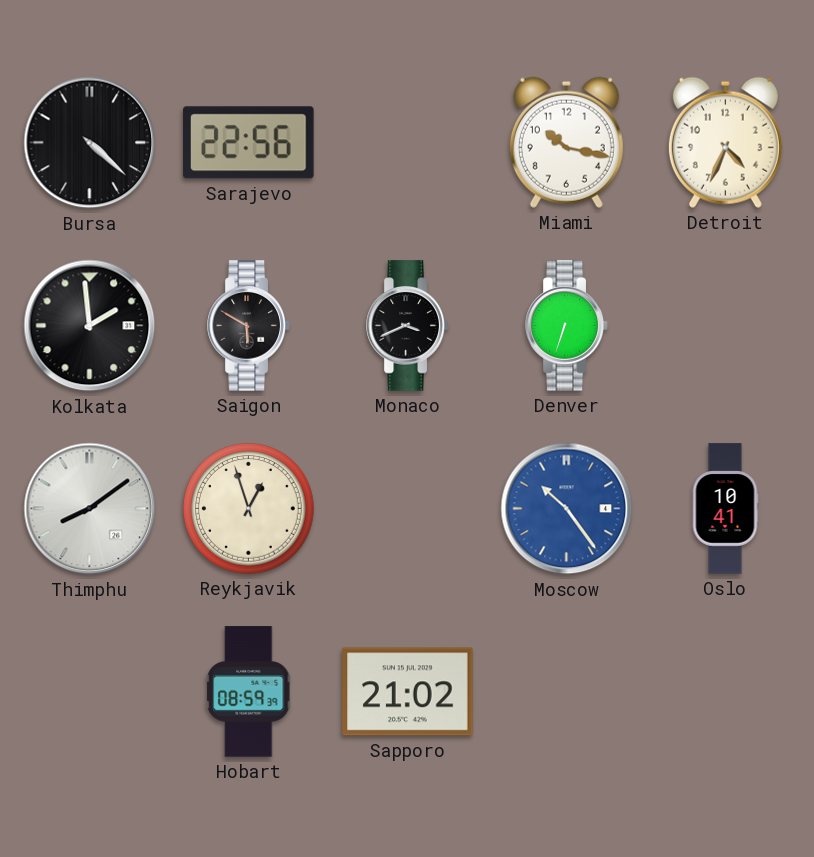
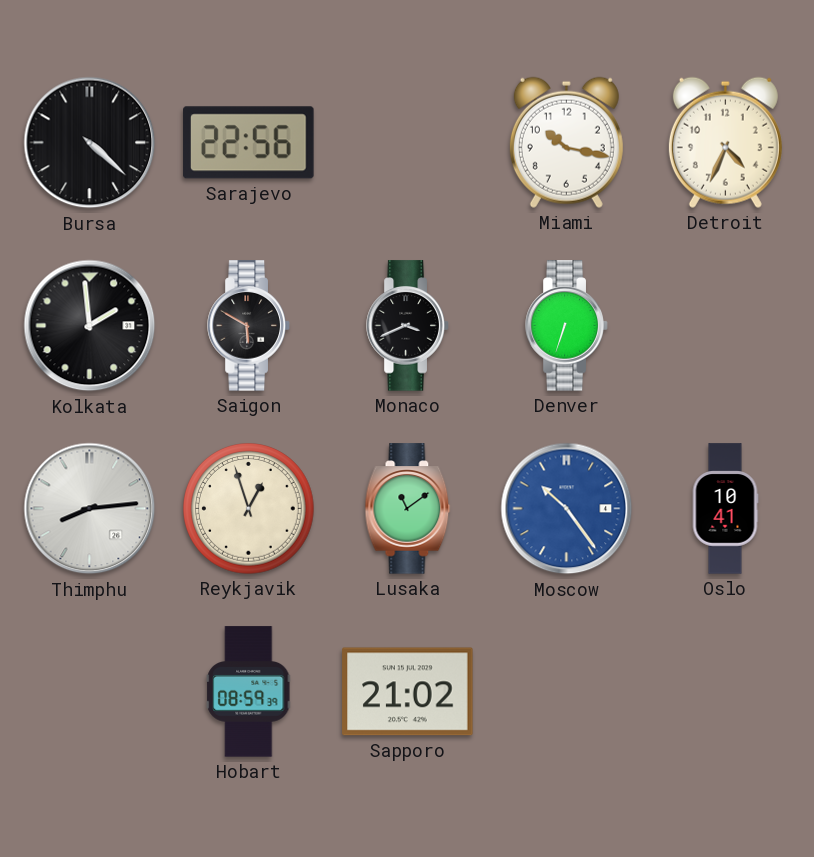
Thimphu: 8:09 -> 8:14 (90, 509)
Lusaka: none -> 11:09 (408, 509)
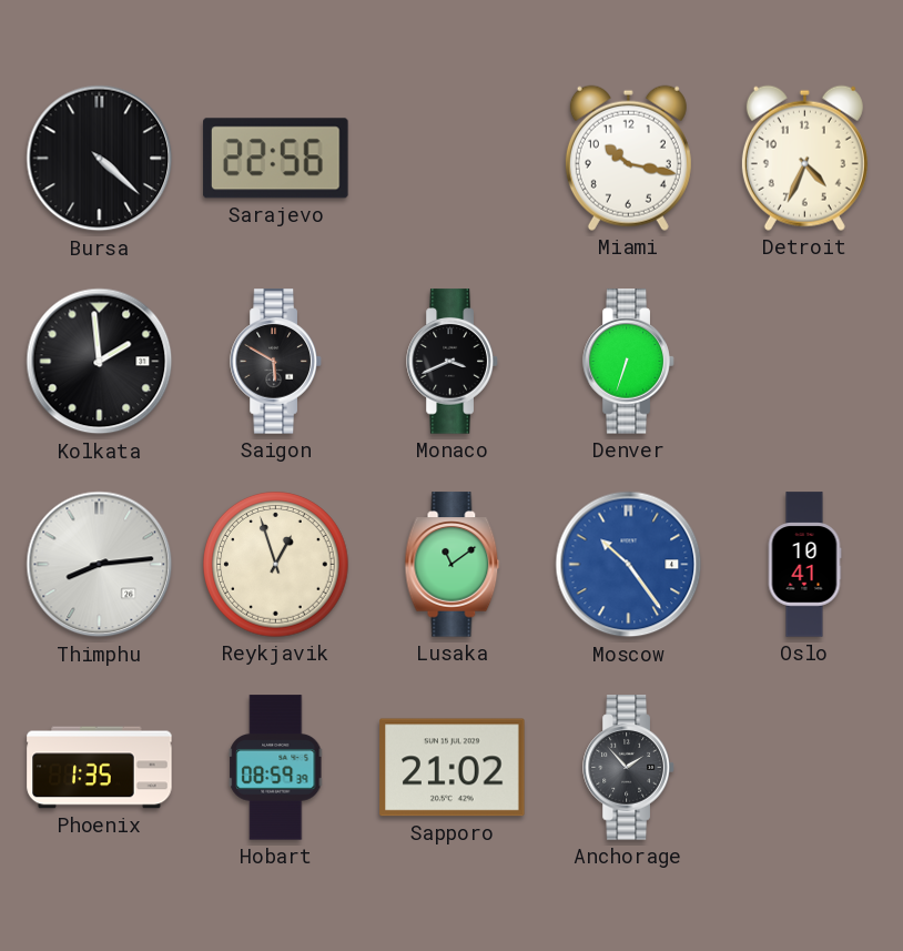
Phoenix: none -> 1:35 (100, 768)
Anchorage: none -> 1:53 (629, 768)
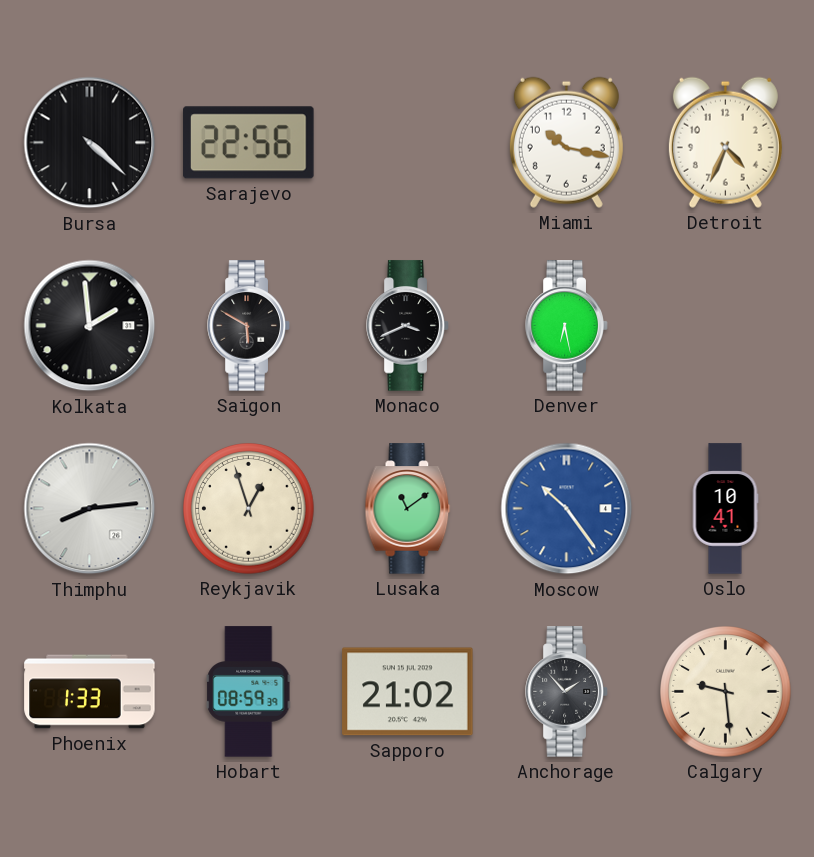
Denver: 6:33 -> 6:28 (567, 326)
Phoenix: 1:35 -> 1:33 (90, 692)
Calgary: none -> 9:29 (726, 692)
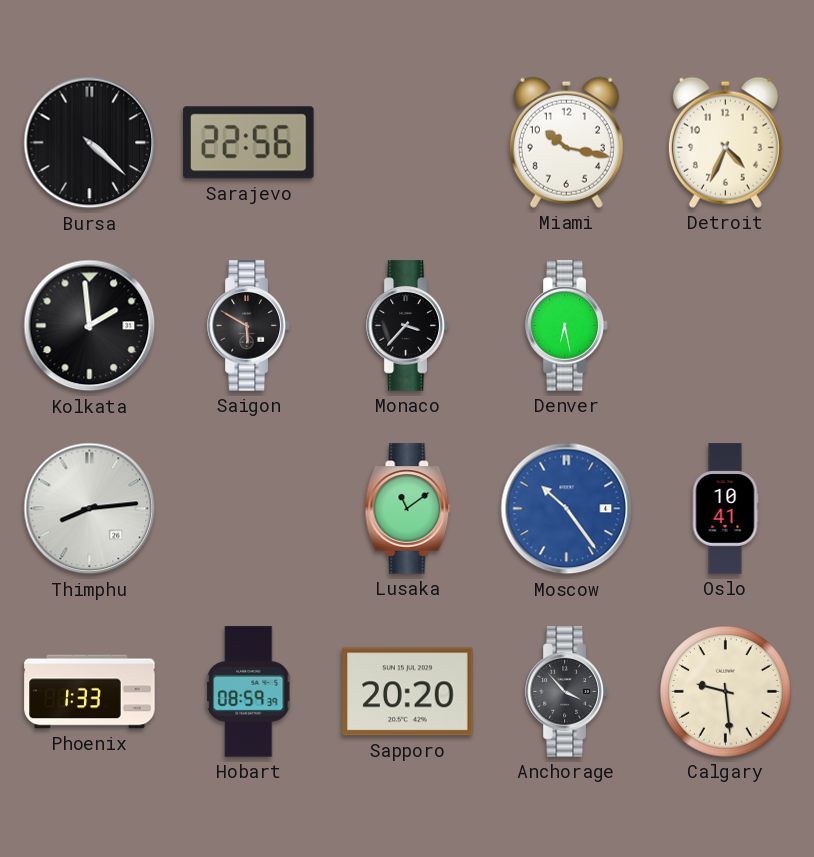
Monaco: 3:41 -> 3:37 (408, 326)
Reykjavik: 12:57 -> none (249, 509)
Sapporo: 21:02 -> 20:20 (408, 692)
Anchorage: 1:53 -> 3:53 (567, 692)
